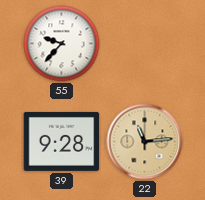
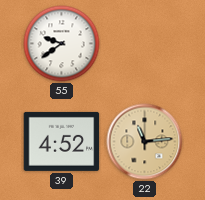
55: 9:37 -> 9:39 (62, 44)
39: 9:28 -> 4:52 (62, 141)
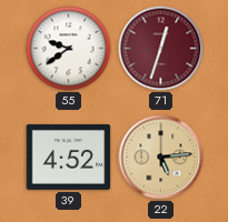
71: none -> 12:33 (161, 49)
22: 11:14 -> 5:14 (161, 158)
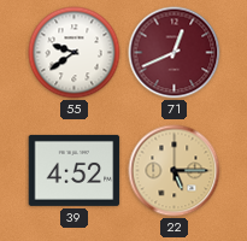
71: 12:33 -> 12:41 (175, 53)
22: 5:14 -> 5:15 (175, 171)
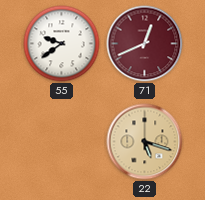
39: 4:52 -> none (75, 170)
22: 5:15 -> 5:18 (145, 142)
